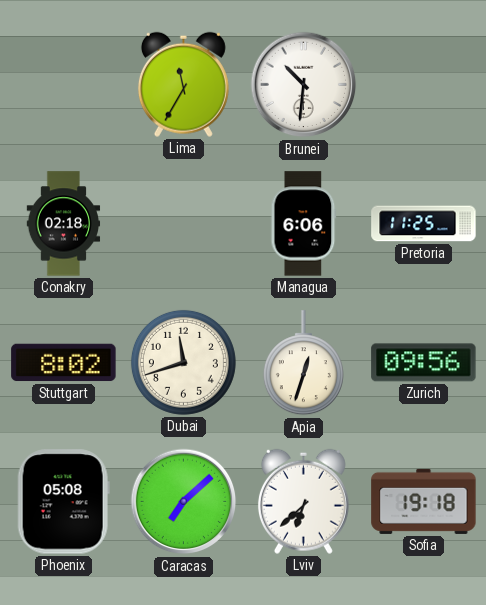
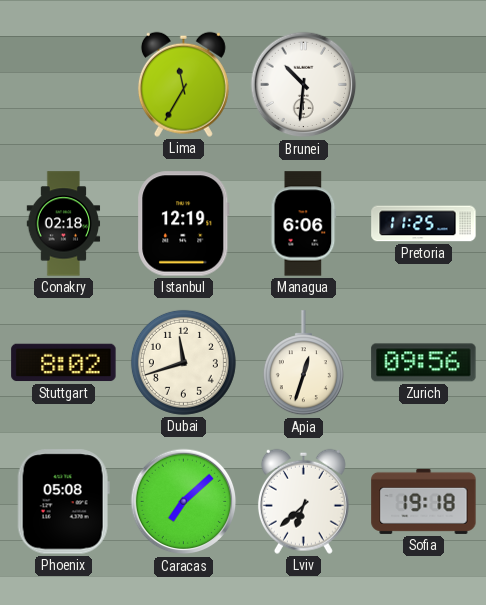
Istanbul: none -> 12:19 (184, 224)
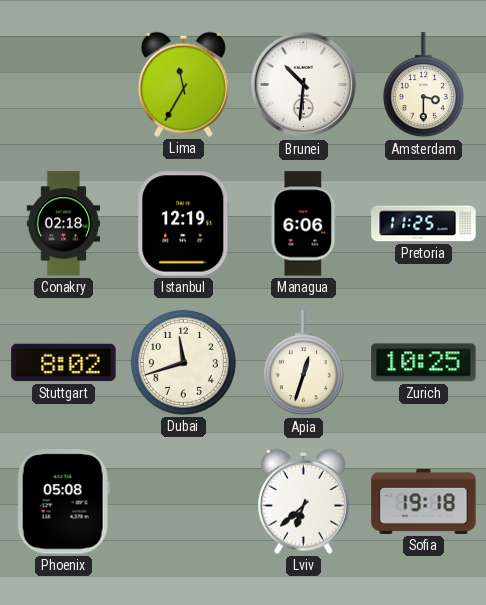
Amsterdam: none -> 3:30 (423, 85)
Zurich: 09:56 -> 10:25 (424, 363)
Caracas: 7:08 -> none (184, 502)
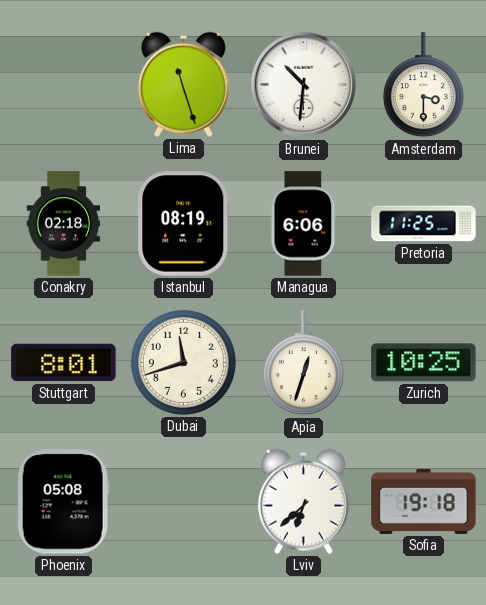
Lima: 11:35 -> 11:27 (183, 84)
Istanbul: 12:19 -> 08:19 (184, 224)
Stuttgart: 8:02 -> 8:01 (64, 363)
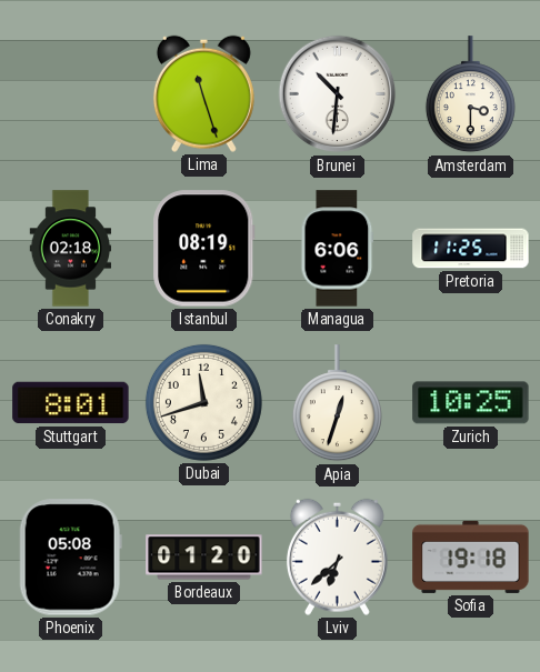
Bordeaux: none -> 01:20 (204, 558)
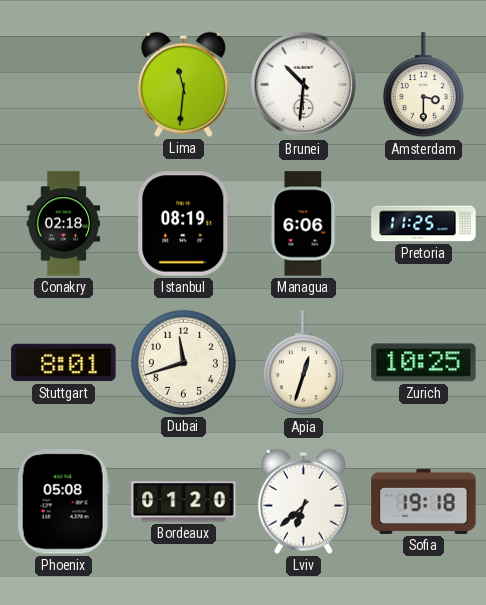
Lima: 11:27 -> 11:31 (183, 84)
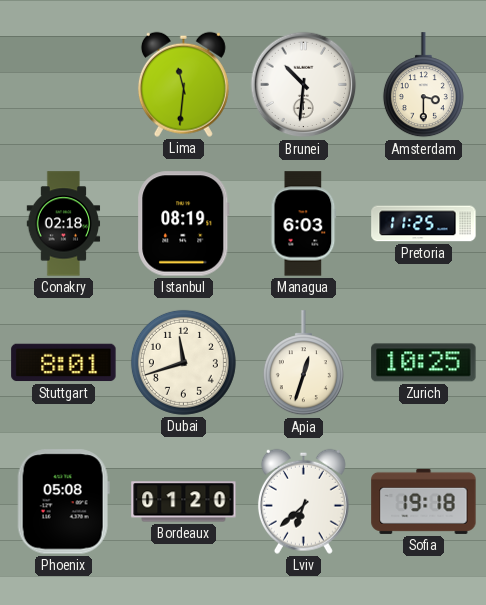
Managua: 6:06 -> 6:03 (304, 224)
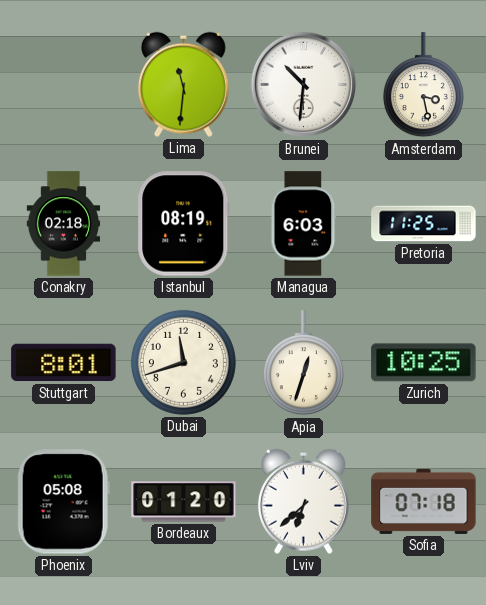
Amsterdam: 3:30 -> 3:28 (423, 85)
Sofia: 19:18 -> 07:18 (424, 501)
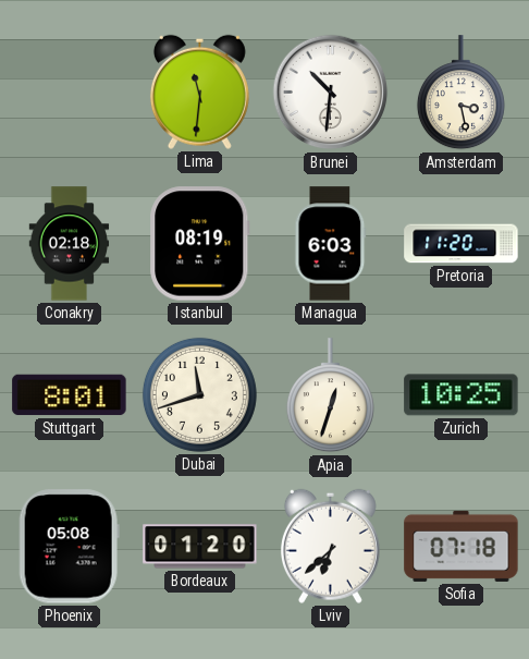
Pretoria: 11:25 -> 11:20 (462, 244)
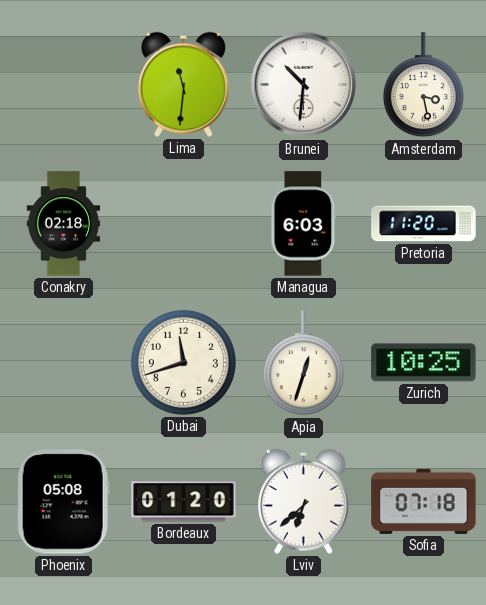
Istanbul: 08:19 -> none (200, 244)
Stuttgart: 8:01 -> none (70, 395)
